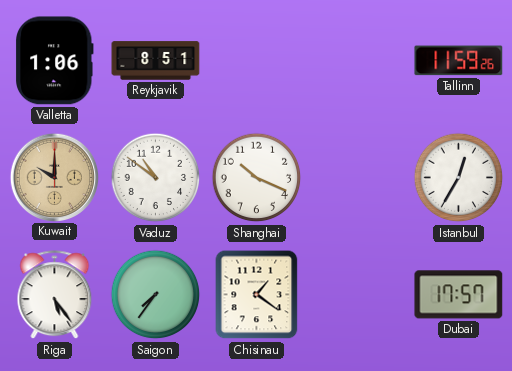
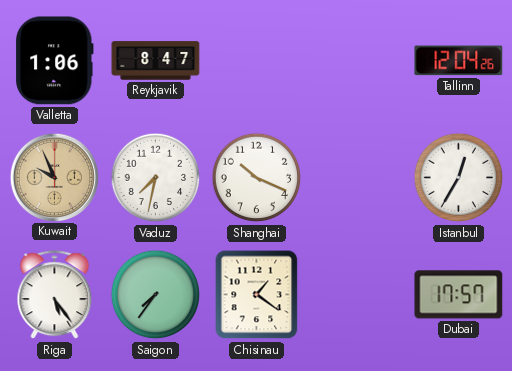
Reykjavik: 8:51 -> 8:47 (156, 61)
Tallinn: 11:59 -> 12:04 (459, 61)
Kuwait: 10:00 -> 9:56 (54, 177)
Vaduz: 10:51 -> 7:32 (156, 178)
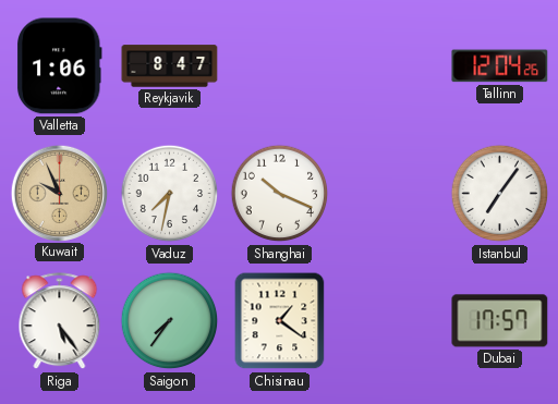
Istanbul: 12:35 -> 7:06 (500, 194)
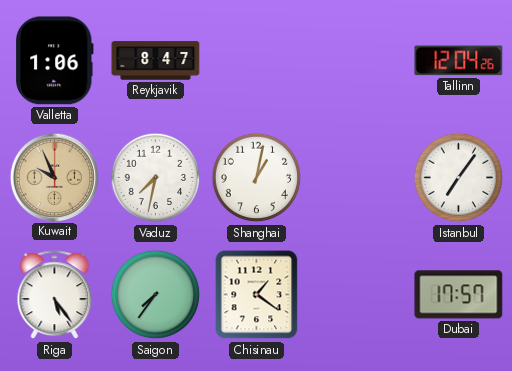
Shanghai: 10:19 -> 1:02 (257, 178)
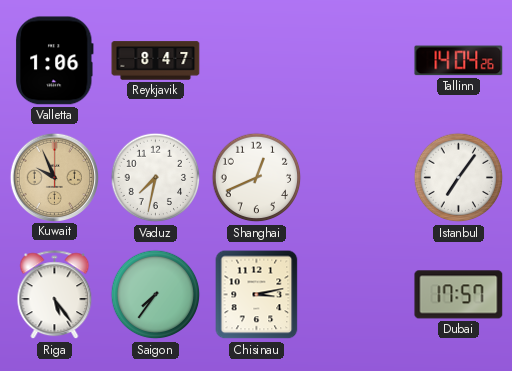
Tallinn: 12:04 -> 14:04 (459, 61)
Shanghai: 1:02 -> 12:41 (257, 178)
Chisinau: 1:21 -> 3:13 (257, 295)
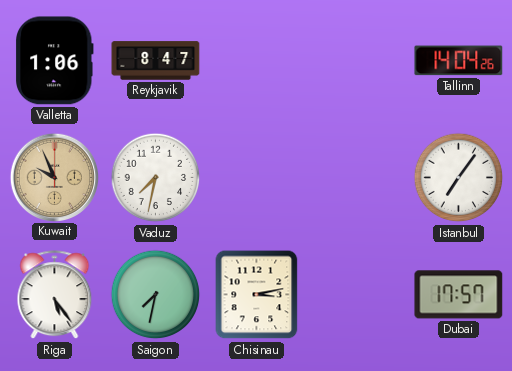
Shanghai: 12:41 -> none (257, 178)
Saigon: 7:36 -> 7:32 (156, 295)
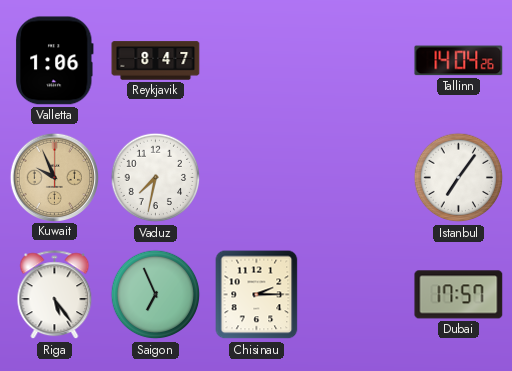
Saigon: 7:32 -> 6:56 (156, 295)
Chisinau: 3:13 -> 2:15 (257, 295)
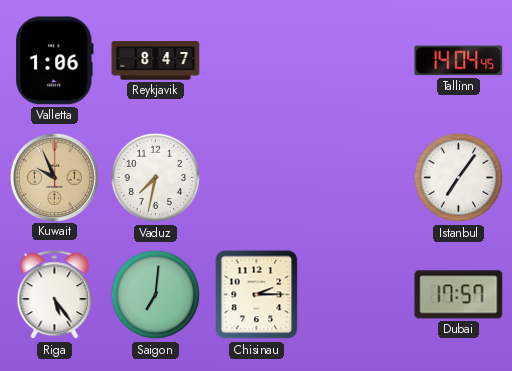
Tallinn: 14:04:26 -> 14:04:45 (459, 61)
Saigon: 6:56 -> 7:01 (156, 295)
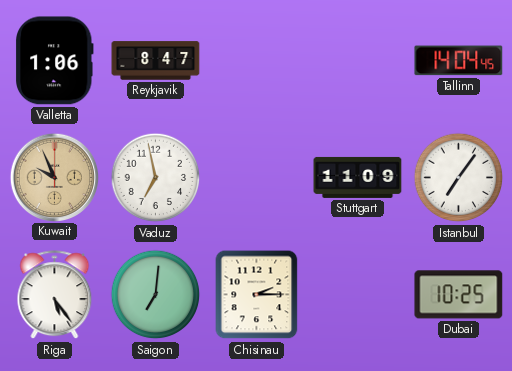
Vaduz: 7:32 -> 6:58 (156, 178)
Stuttgart: none -> 11:09 (358, 177)
Dubai: 17:57 -> 10:25 (459, 295)
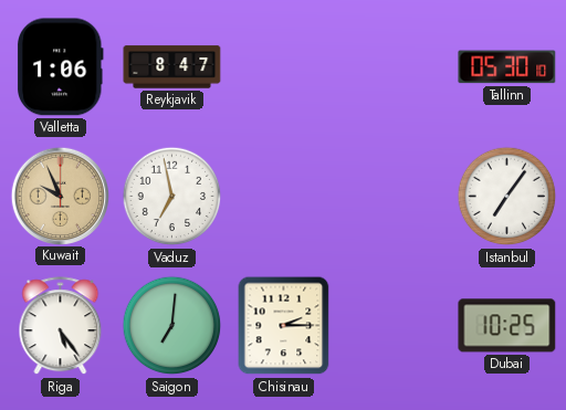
Tallinn: 14:04 -> 05:30 (507, 67)
Stuttgart: 11:09 -> none (358, 177)
